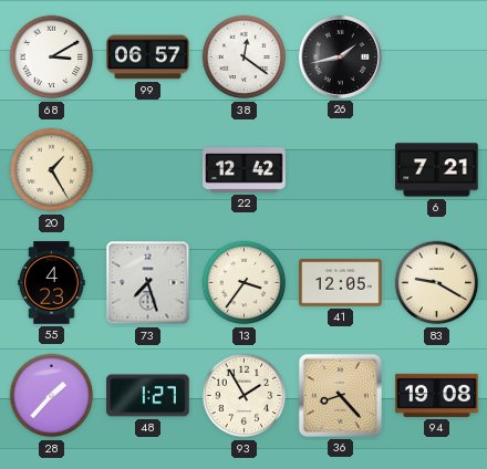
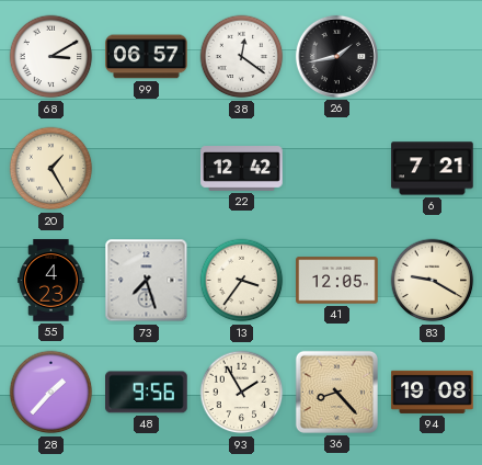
48: 1:27 -> 9:56 (147, 393)
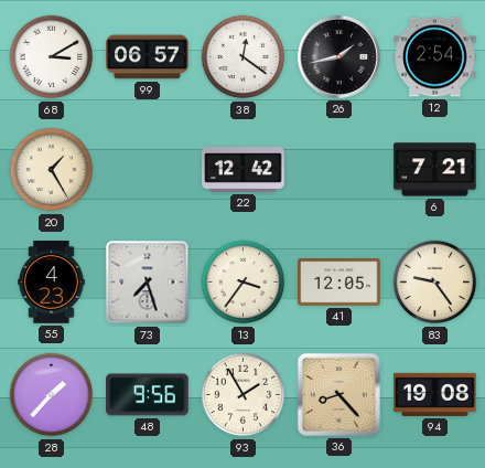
12: none -> 2:54 (435, 57)
83: 9:20 -> 9:24 (435, 283)
